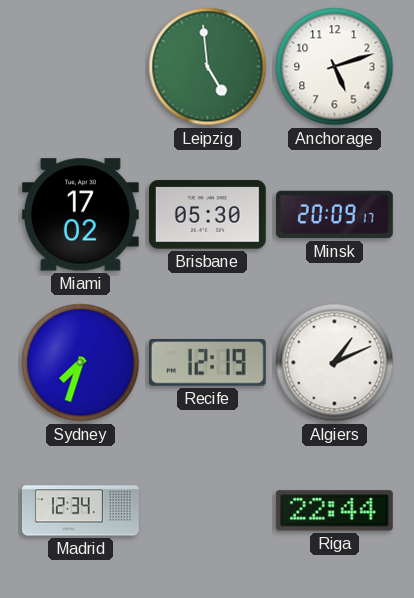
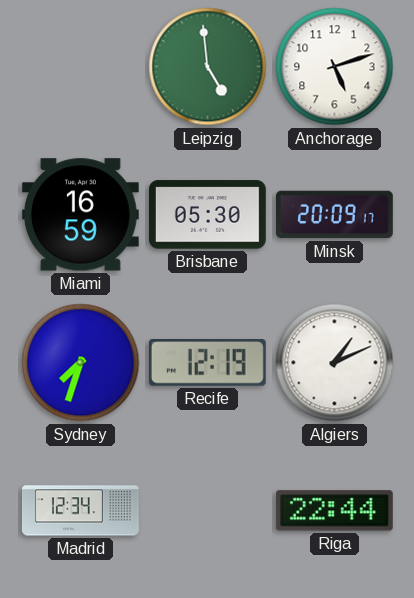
Miami: 17:02 -> 16:59 (80, 215)
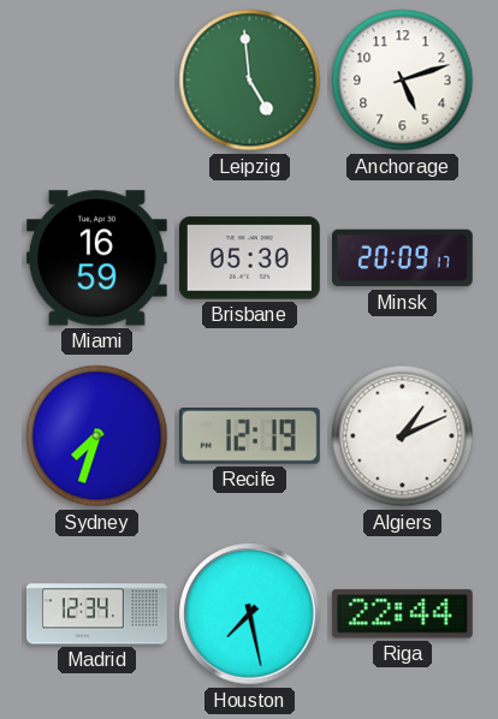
Houston: none -> 7:28 (250, 614)
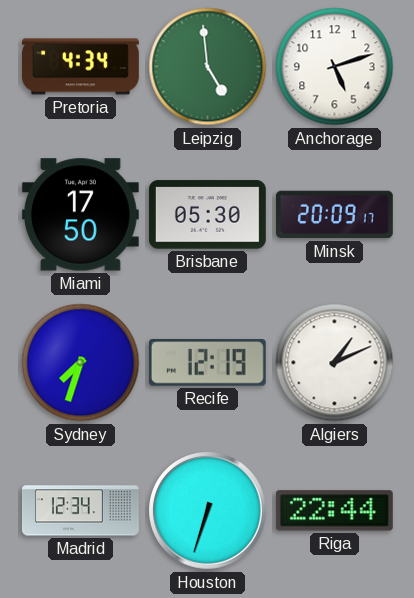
Pretoria: none -> 4:34 (81, 67)
Miami: 16:59 -> 17:50 (80, 215)
Houston: 7:28 -> 6:33 (208, 511)
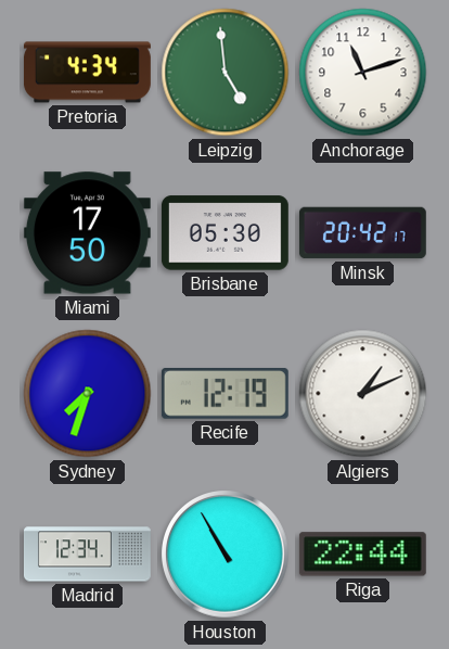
Anchorage: 5:12 -> 11:12 (363, 73)
Minsk: 20:09 -> 20:42 (362, 233)
Houston: 6:33 -> 10:55 (226, 555)
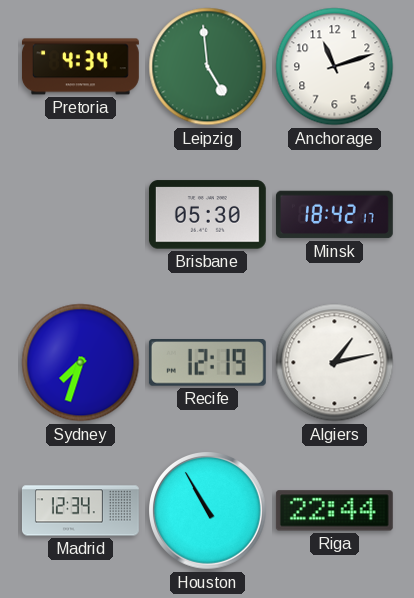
Miami: 17:50 -> none (87, 233)
Minsk: 20:42 -> 18:42 (334, 215)
Algiers: 1:11 -> 1:13 (335, 363)
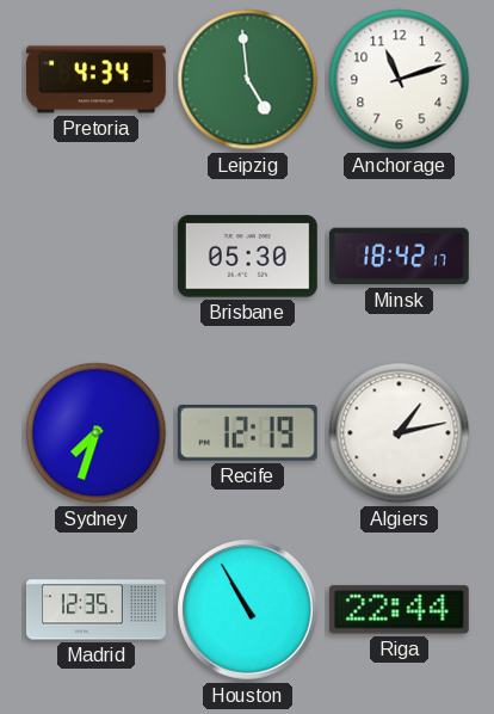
Madrid: 12:34 -> 12:35 (95, 610)
